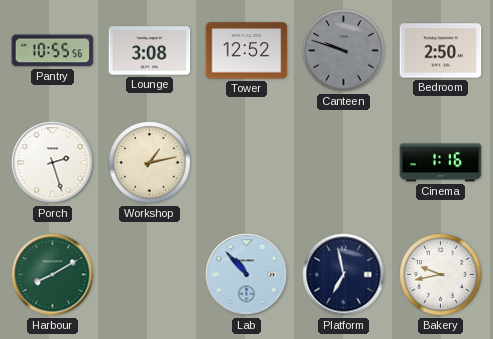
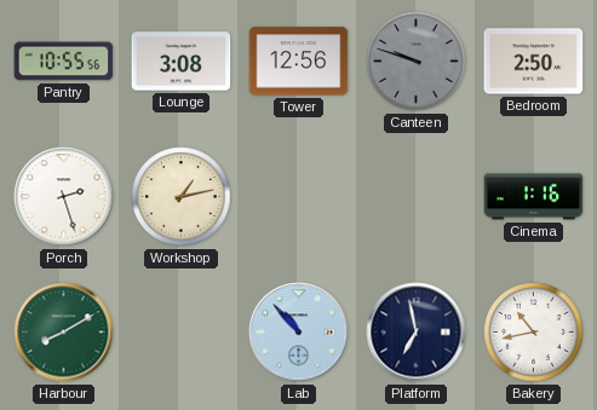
Tower: 12:52 -> 12:56 (299, 62)
Bakery: 9:43 -> 10:43 (534, 333)
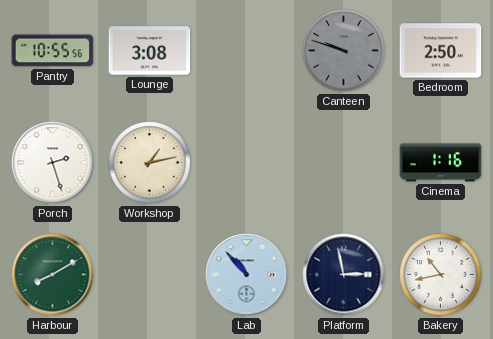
Tower: 12:56 -> none (299, 62)
Platform: 6:58 -> 2:58 (344, 275)
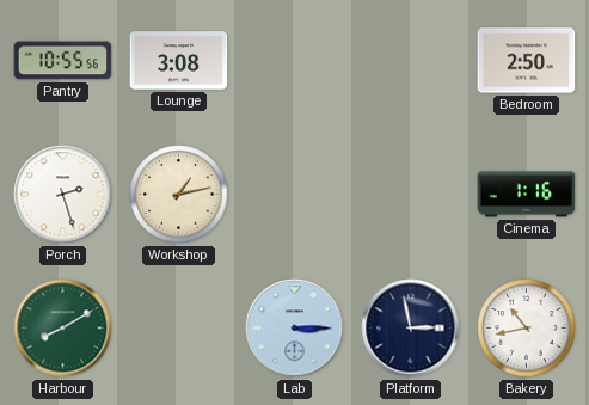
Canteen: 9:48 -> none (344, 51)
Lab: 10:53 -> 3:15 (295, 329)
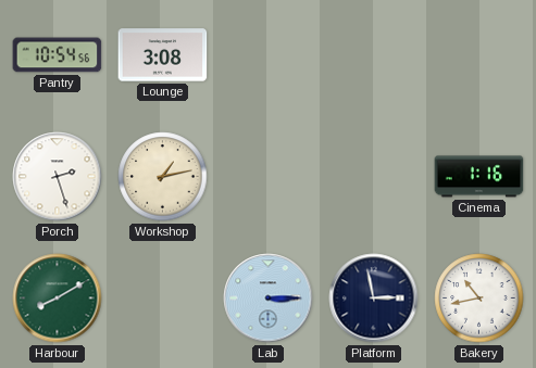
Pantry: 10:55 -> 10:54 (58, 55)
Bedroom: 2:50 -> none (527, 61)
